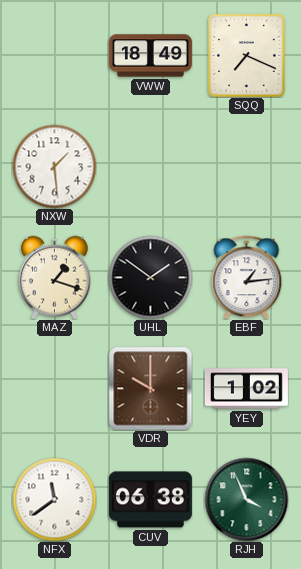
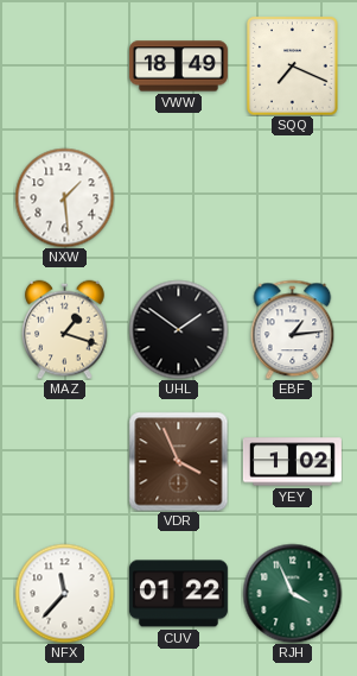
VDR: 10:00 -> 3:56 (178, 461)
NFX: 11:39 -> 11:37 (64, 593)
CUV: 06:38 -> 01:22 (178, 594)
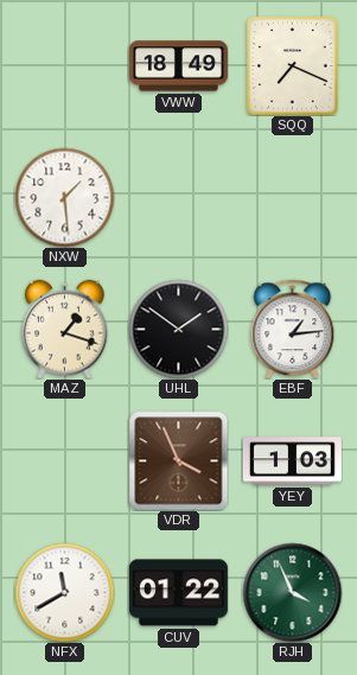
YEY: 1:02 -> 1:03 (292, 461)
NFX: 11:37 -> 11:40 (64, 592)
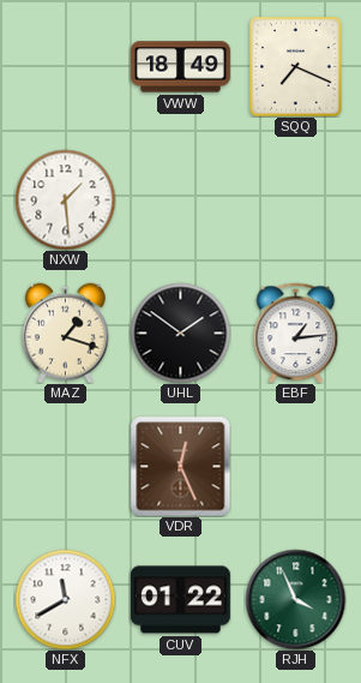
VDR: 3:56 -> 12:26 (180, 466)
YEY: 1:03 -> none (292, 461)
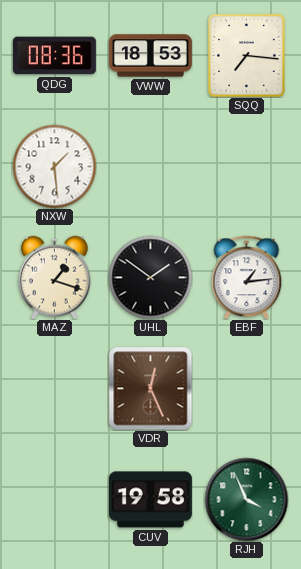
QDG: none -> 08:36 (54, 56)
VWW: 18:49 -> 18:53 (150, 56)
SQQ: 7:19 -> 7:16 (247, 55)
NFX: 11:40 -> none (65, 599)
CUV: 01:22 -> 19:58 (150, 500)
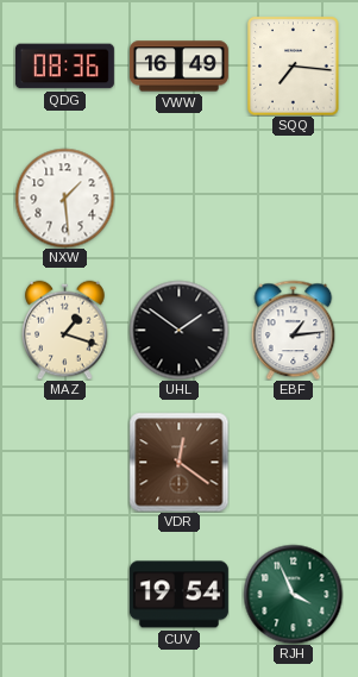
VWW: 18:53 -> 16:49 (178, 67)
VDR: 12:26 -> 12:21 (178, 462)
CUV: 19:58 -> 19:54 (178, 595)
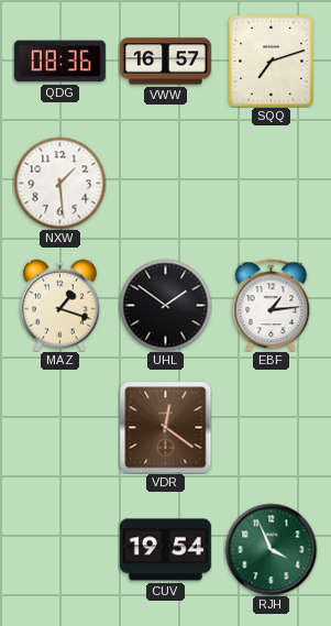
VWW: 16:49 -> 16:57 (165, 62)
SQQ: 7:16 -> 7:12 (272, 61)
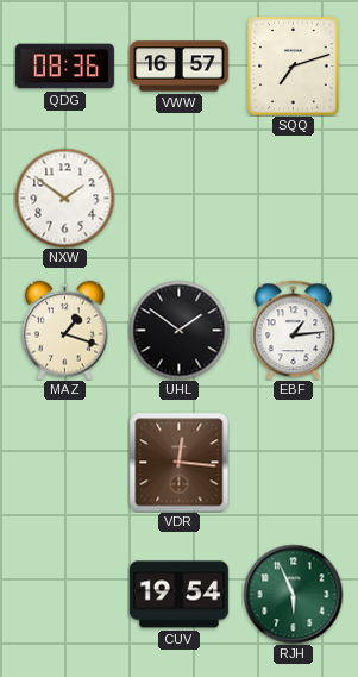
NXW: 1:29 -> 1:51 (64, 198)
VDR: 12:21 -> 12:16 (178, 462)
RJH: 3:56 -> 5:56 (293, 594)
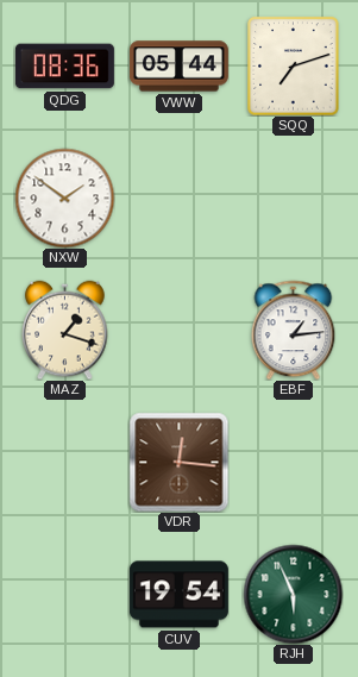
VWW: 16:57 -> 05:44 (178, 67)
UHL: 1:51 -> none (178, 330)
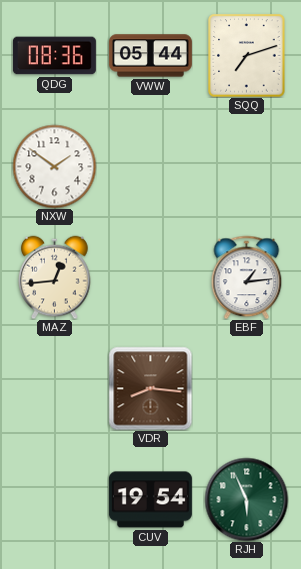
MAZ: 1:18 -> 12:44 (55, 277)
VDR: 12:16 -> 8:16 (150, 388)
